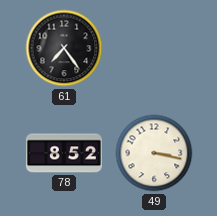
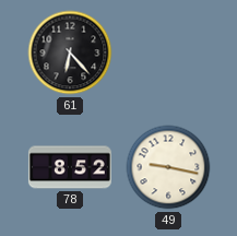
61: 7:24 -> 6:23 (70, 52)
49: 3:17 -> 9:17 (168, 167)
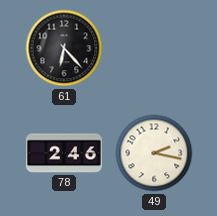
78: 8:52 -> 2:46 (64, 153)
49: 9:17 -> 2:17 (154, 153)
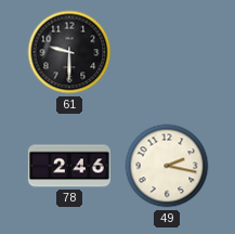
61: 6:23 -> 9:30 (69, 52)
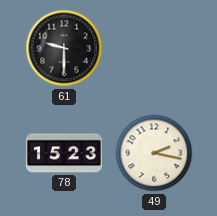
78: 2:46 -> 15:23 (64, 153)
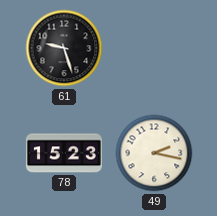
61: 9:30 -> 9:27 (64, 48)
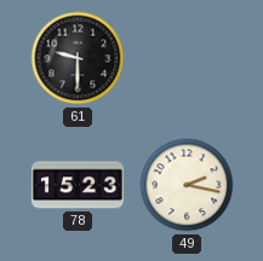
61: 9:27 -> 9:30 (78, 58)
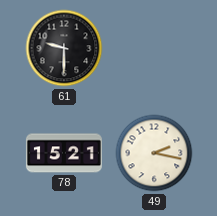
78: 15:23 -> 15:21 (64, 153)
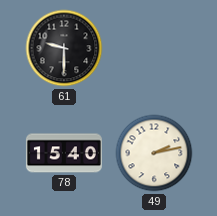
78: 15:21 -> 15:40 (64, 153)
49: 2:17 -> 2:13 (154, 153)
